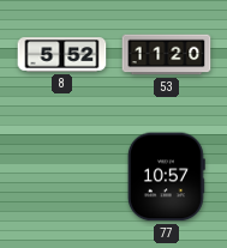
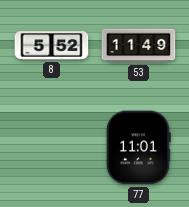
53: 11:20 -> 11:49 (139, 46)
77: 10:57 -> 11:01 (138, 148)
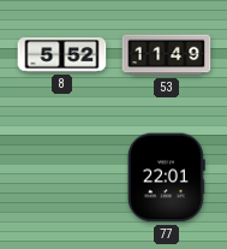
77: 11:01 -> 22:01 (166, 178)
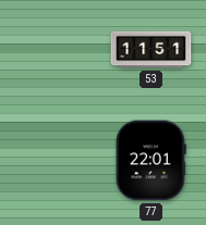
8: 5:52 -> none (62, 55)
53: 11:49 -> 11:51 (152, 50)
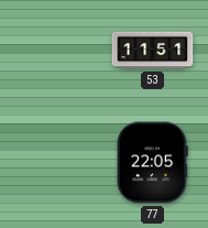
77: 22:01 -> 22:05 (152, 163)
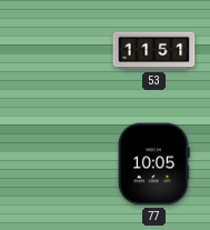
77: 22:05 -> 10:05 (153, 164)
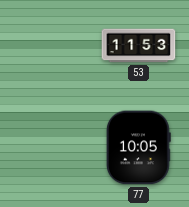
53: 11:51 -> 11:53 (139, 46)
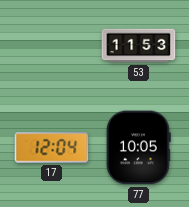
17: none -> 12:04 (52, 148)
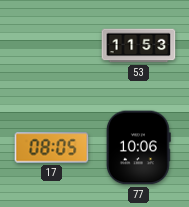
17: 12:04 -> 08:05 (52, 148)
77: 10:05 -> 10:06 (138, 148)
